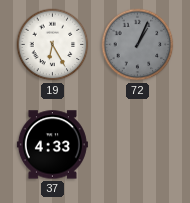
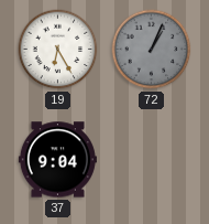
37: 4:33 -> 9:04 (57, 160)
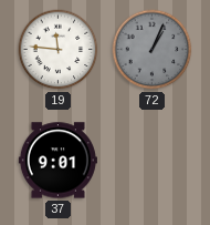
19: 6:25 -> 11:46 (59, 50)
37: 9:04 -> 9:01 (57, 161)
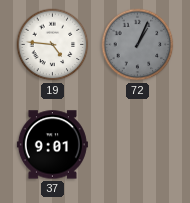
19: 11:46 -> 4:46 (53, 45)
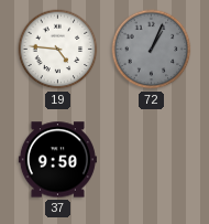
37: 9:01 -> 9:50 (57, 160)
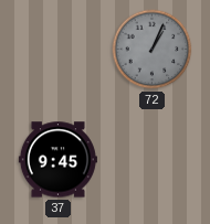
19: 4:46 -> none (58, 50)
37: 9:50 -> 9:45 (57, 160)
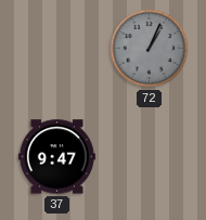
37: 9:45 -> 9:47 (56, 157)
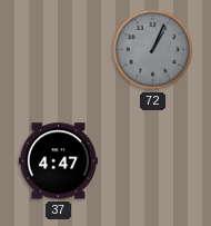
37: 9:47 -> 4:47 (58, 161)
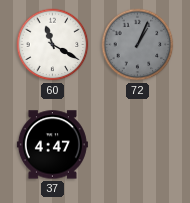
60: none -> 11:20 (53, 45)
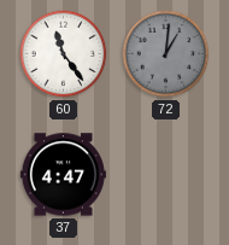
60: 11:20 -> 11:24 (64, 54)
72: 1:04 -> 1:01 (166, 54)
